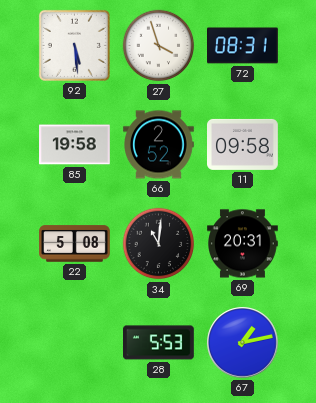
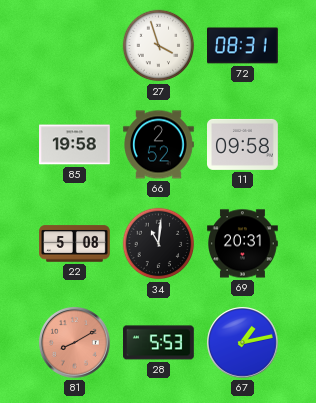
92: 5:29 -> none (74, 45)
81: none -> 8:10 (75, 343)
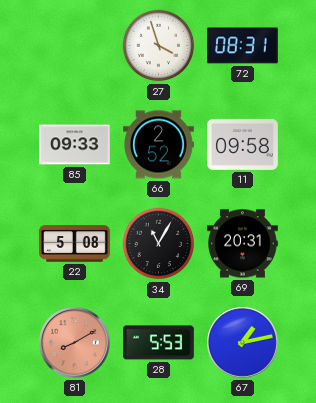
85: 19:58 -> 09:33 (75, 145)
34: 11:01 -> 11:05 (159, 244)
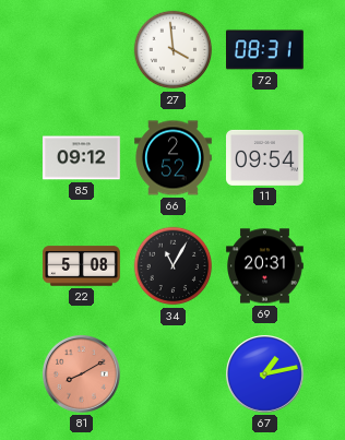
27: 3:57 -> 3:59 (174, 50)
85: 09:33 -> 09:12 (82, 158)
11: 09:58 -> 09:54 (265, 157)
28: 5:53 -> none (159, 343)
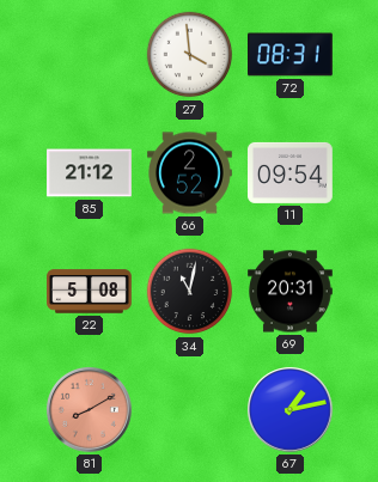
85: 09:12 -> 21:12 (90, 173)
34: 11:05 -> 11:02 (190, 292)
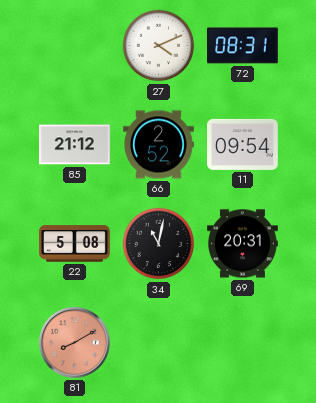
27: 3:59 -> 4:11 (159, 46)
67: 1:13 -> none (291, 410)
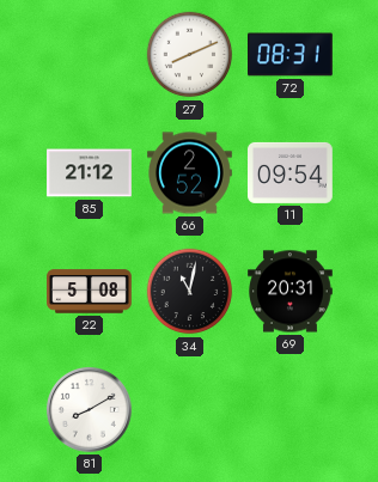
27: 4:11 -> 8:11 (190, 55)
81 dial: salmon -> white (90, 410)
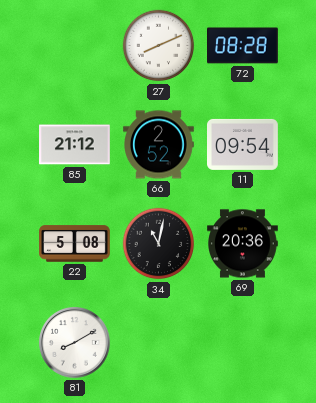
72: 08:31 -> 08:28 (243, 46)
69: 20:31 -> 20:36 (243, 244)
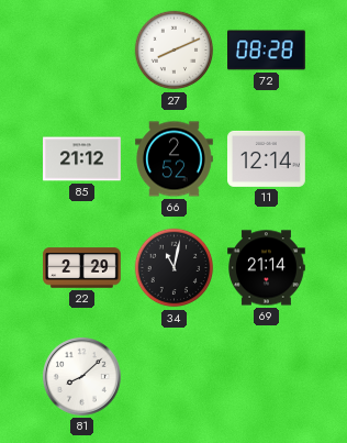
11: 09:54 -> 12:14 (267, 158)
22: 5:08 -> 2:29 (82, 268)
69: 20:36 -> 21:14 (267, 268)
81: 8:10 -> 8:08 (82, 377)
